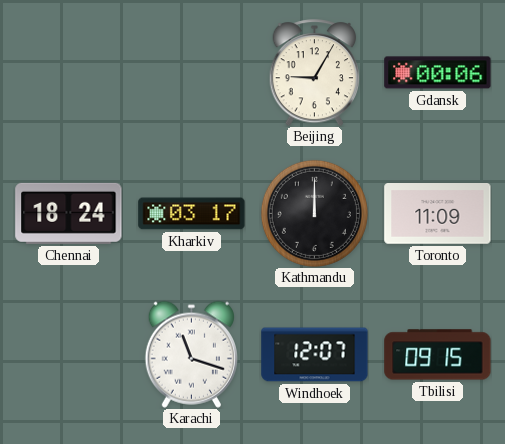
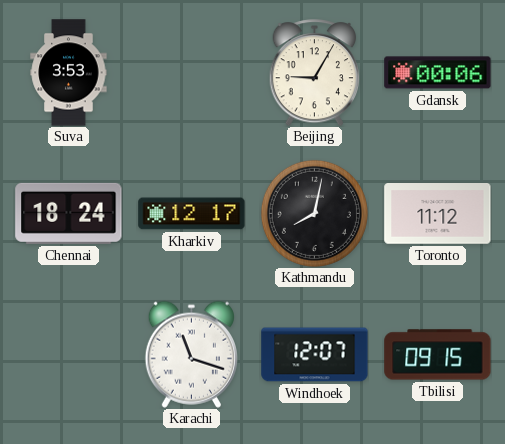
Suva: none -> 3:53 (69, 73)
Kharkiv: 03:17 -> 12:17 (192, 214)
Kathmandu: 12:00 -> 8:02 (314, 213)
Toronto: 11:09 -> 11:12 (438, 214)
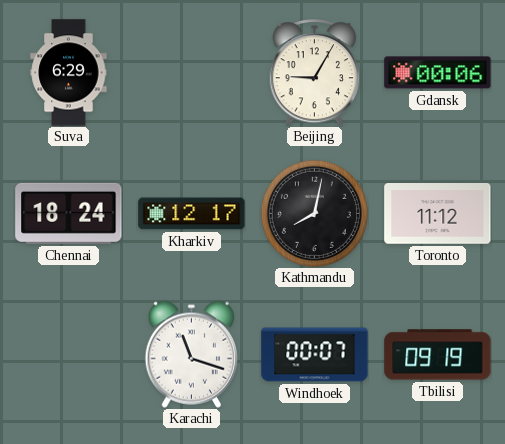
Suva: 3:53 -> 6:29 (69, 73)
Windhoek: 12:07 -> 00:07 (315, 355)
Tbilisi: 09:15 -> 09:19 (438, 355)
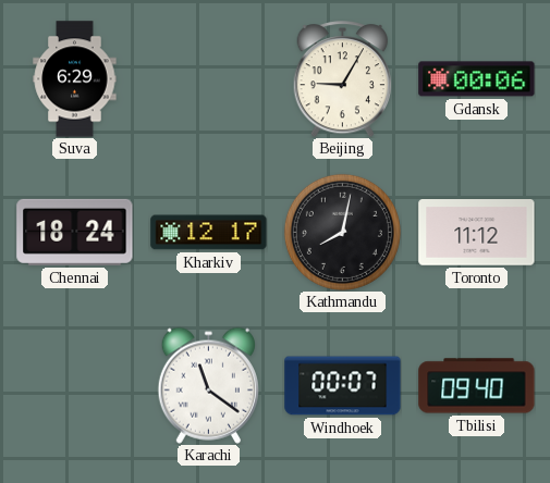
Karachi: 11:18 -> 11:21 (208, 385)
Tbilisi: 09:19 -> 09:40 (477, 386)
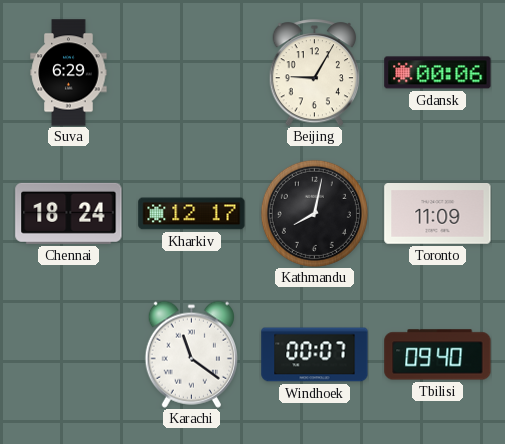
Toronto: 11:12 -> 11:09 (438, 214)
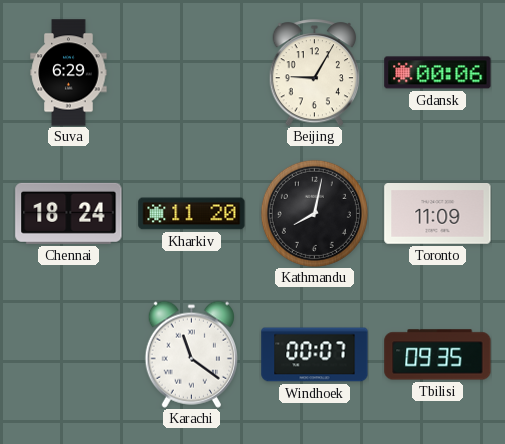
Kharkiv: 12:17 -> 11:20 (192, 214)
Tbilisi: 09:40 -> 09:35 (438, 355)
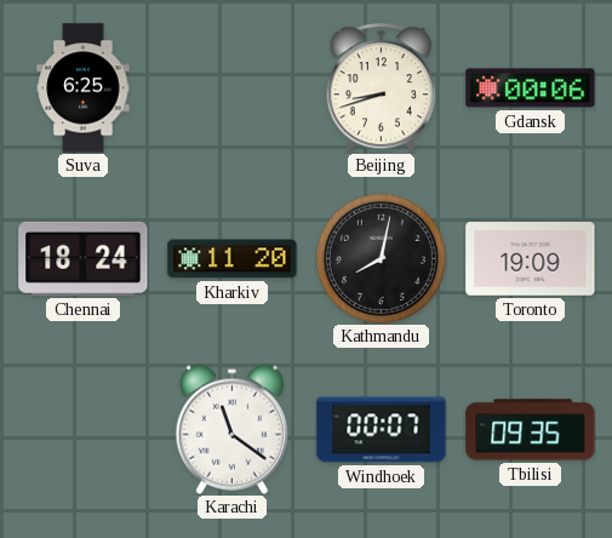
Suva: 6:29 -> 6:25 (84, 88)
Beijing: 9:05 -> 8:42 (382, 88)
Toronto: 11:09 -> 19:09 (531, 259)
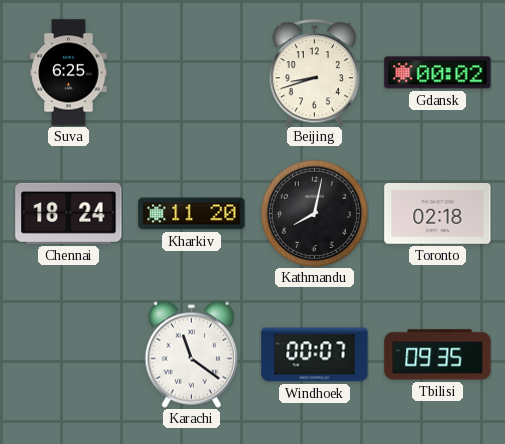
Gdansk: 00:06 -> 00:02 (438, 73)
Toronto: 19:09 -> 02:18 (438, 214)
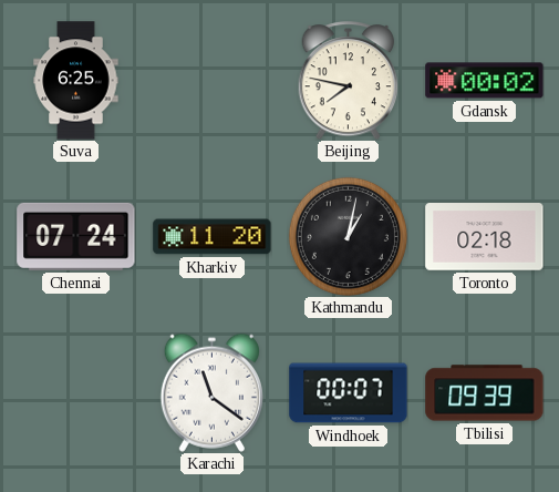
Beijing: 8:42 -> 7:47 (349, 81)
Chennai: 18:24 -> 07:24 (76, 236)
Kathmandu: 8:02 -> 1:02 (348, 236)
Tbilisi: 09:35 -> 09:39 (485, 393)
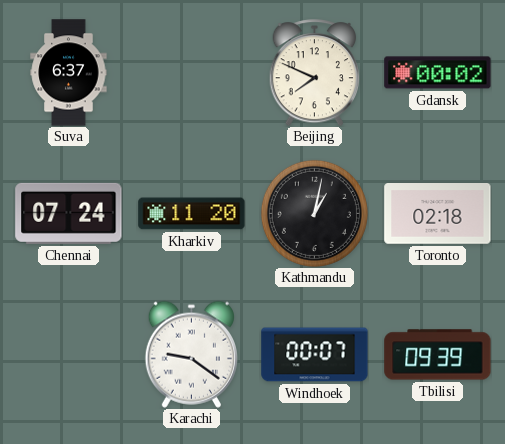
Suva: 6:25 -> 6:37 (69, 73)
Beijing: 7:47 -> 7:49 (315, 73)
Karachi: 11:21 -> 9:21 (191, 354)
